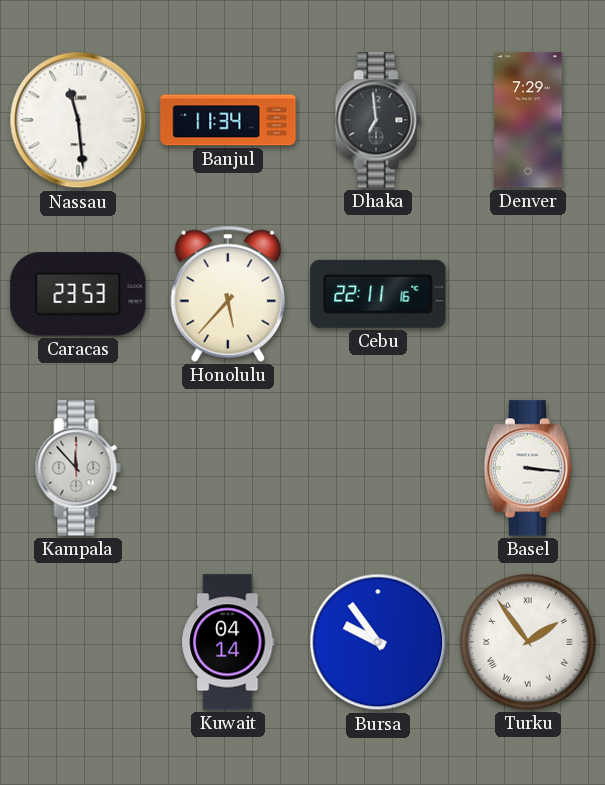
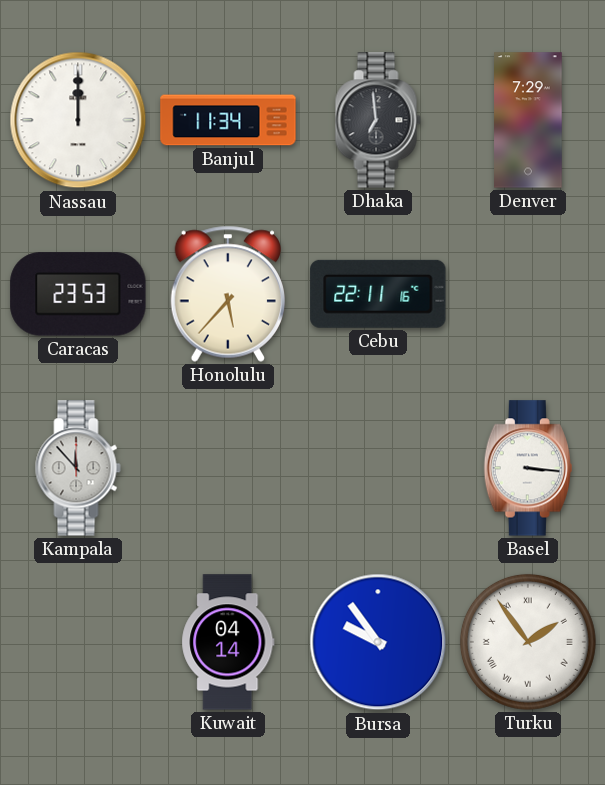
Nassau: 11:29 -> 12:00 (78, 120)
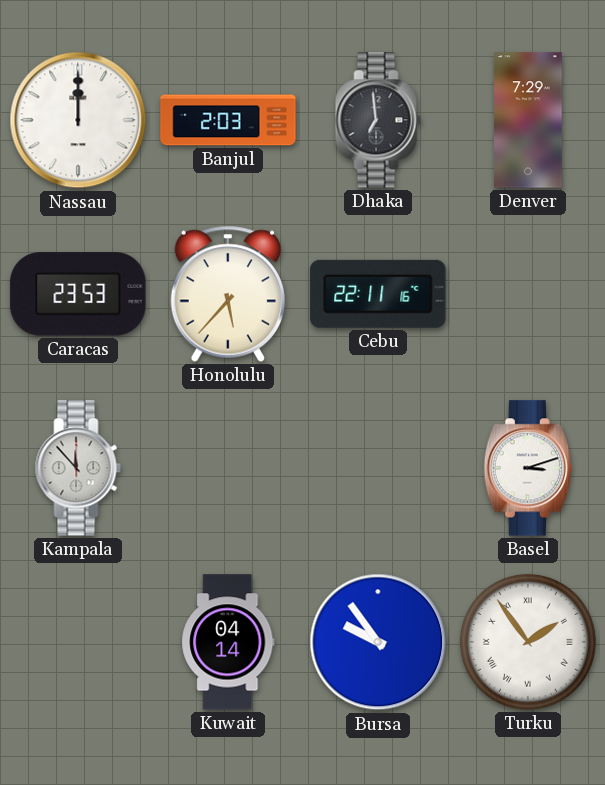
Banjul: 11:34 -> 2:03 (228, 120)
Basel: 3:16 -> 3:12 (528, 468)
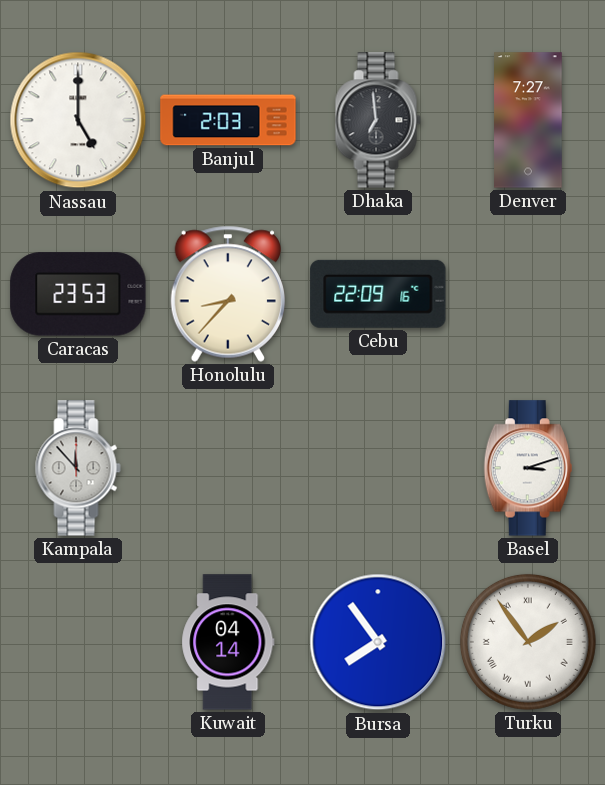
Nassau: 12:00 -> 5:00 (78, 120)
Denver: 7:29 -> 7:27 (528, 120)
Honolulu: 5:37 -> 8:37 (227, 294)
Cebu: 22:11 -> 22:09 (378, 294)
Bursa: 9:54 -> 7:54 (378, 642)
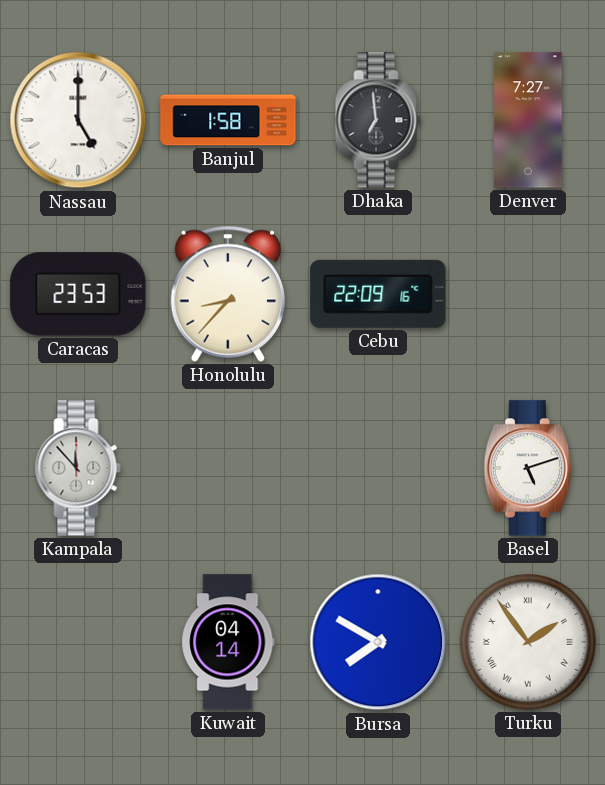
Banjul: 2:03 -> 1:58 (228, 120)
Basel: 3:12 -> 5:12 (528, 468)
Bursa: 7:54 -> 7:50 (378, 642)
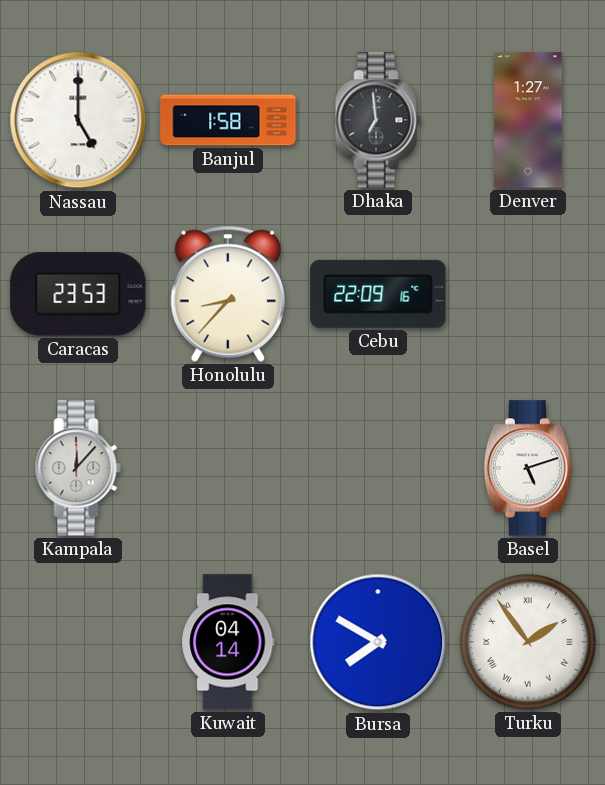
Denver: 7:27 -> 1:27 (528, 120)
Kampala: 11:53 -> 12:07 (78, 468)
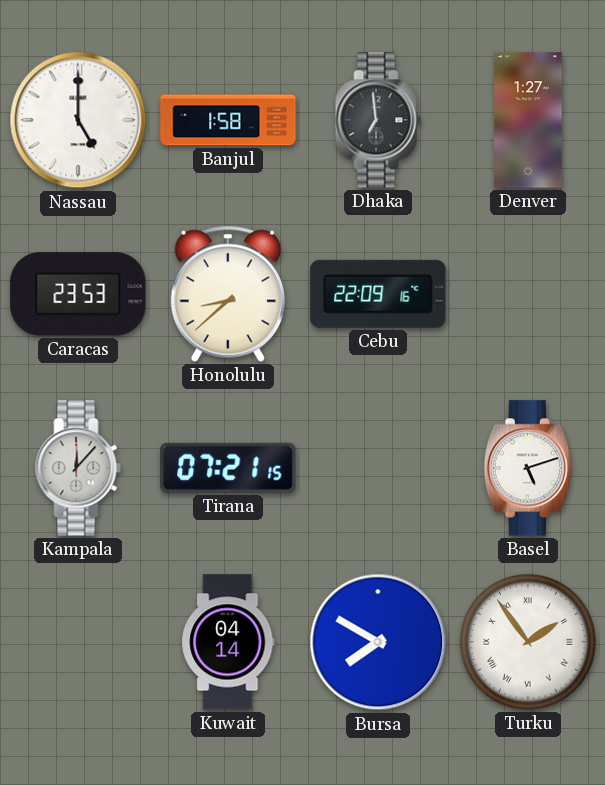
Honolulu: 8:37 -> 8:38 (227, 294)
Tirana: none -> 07:21 (228, 468)
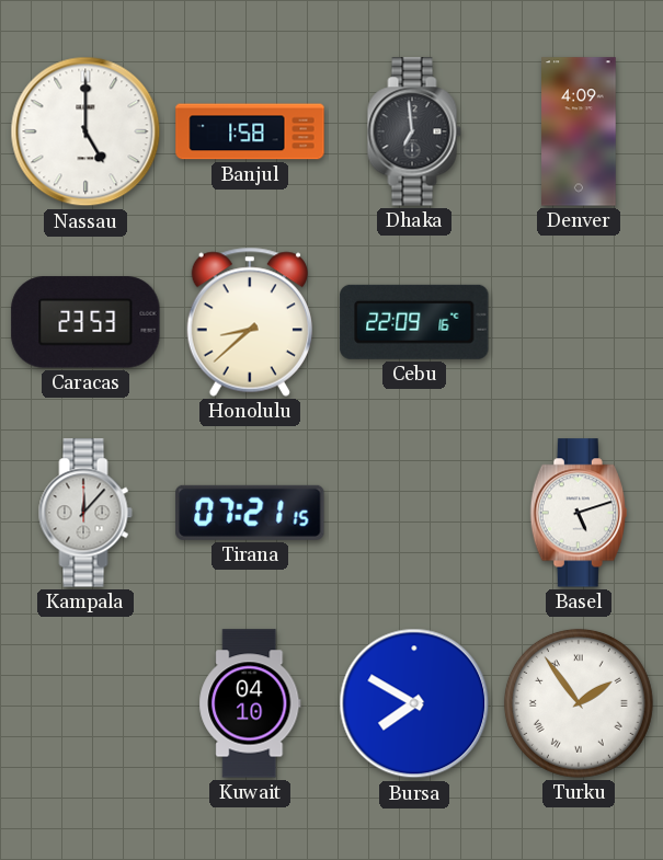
Denver: 1:27 -> 4:09 (579, 131)
Kuwait: 04:14 -> 04:10 (250, 703)
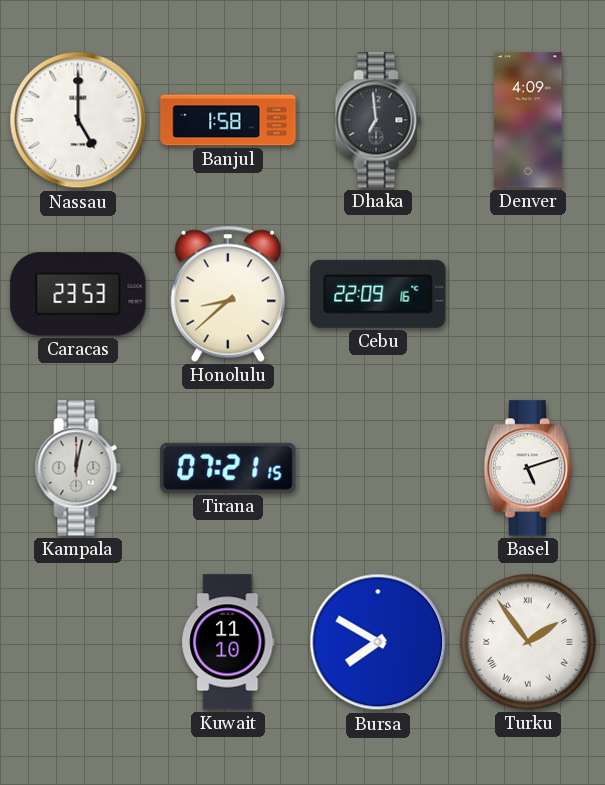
Kampala: 12:07 -> 12:02 (78, 468)
Kuwait: 04:10 -> 11:10 (228, 642)
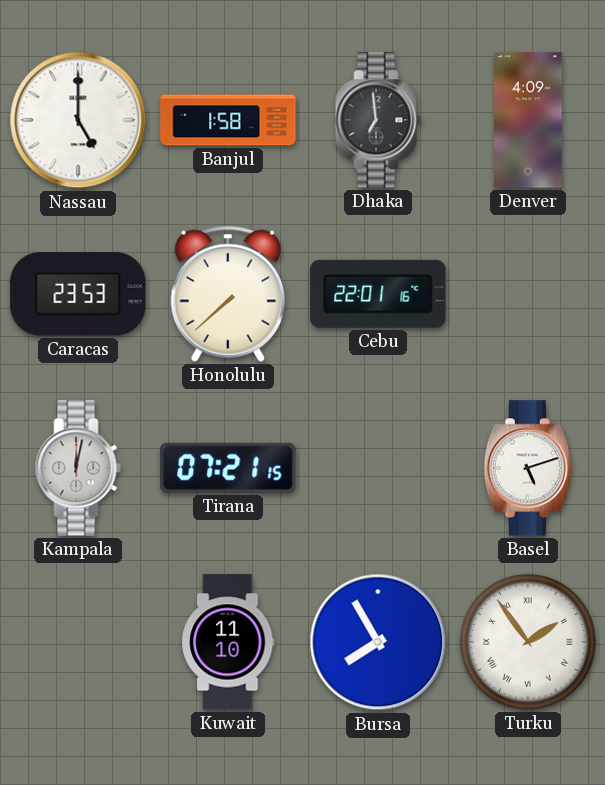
Honolulu: 8:38 -> 7:38 (227, 294)
Cebu: 22:09 -> 22:01 (378, 294)
Bursa: 7:50 -> 7:55 (378, 642)
